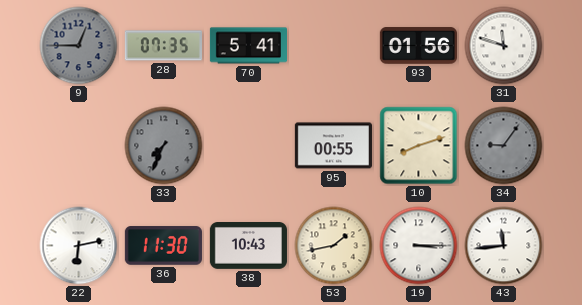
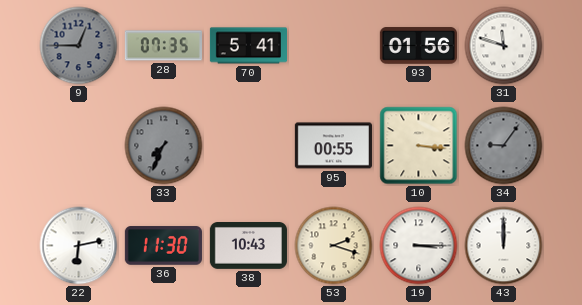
10: 8:12 -> 3:16 (419, 146)
53: 1:43 -> 2:18 (334, 246)
43: 11:44 -> 12:00 (504, 246)
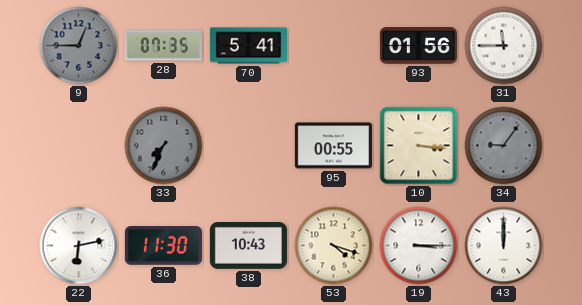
31: 11:48 -> 11:45 (504, 46)
53: 2:18 -> 4:18 (334, 246)
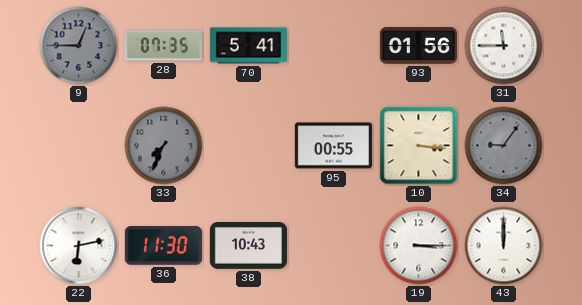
53: 4:18 -> none (334, 246)
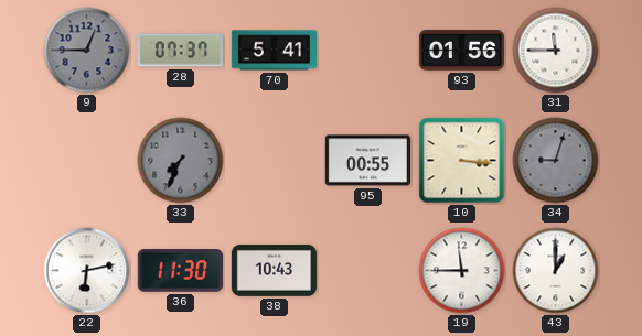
28: 07:35 -> 07:37 (180, 51)
34: 9:06 -> 9:03 (556, 161)
19: 3:15 -> 11:45 (462, 271)
43: 12:00 -> 1:00 (556, 271)
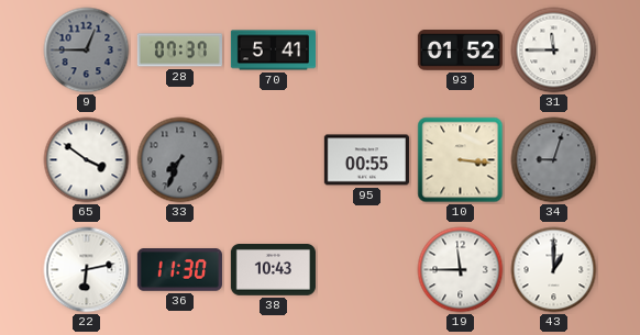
93: 01:56 -> 01:52 (460, 51)
65: none -> 3:51 (87, 160)
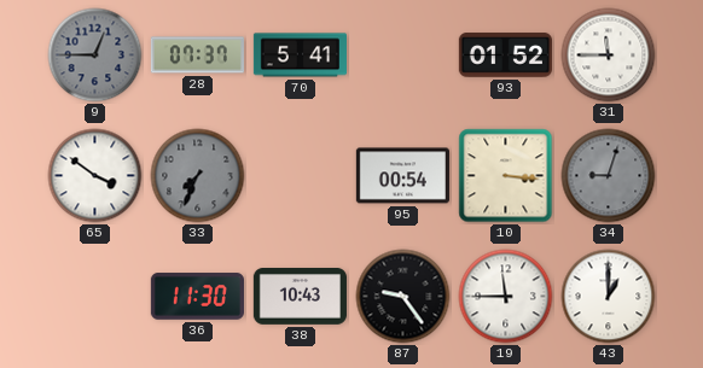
95: 00:55 -> 00:54 (402, 176)
22: 6:13 -> none (87, 270)
87: none -> 9:24 (403, 297)
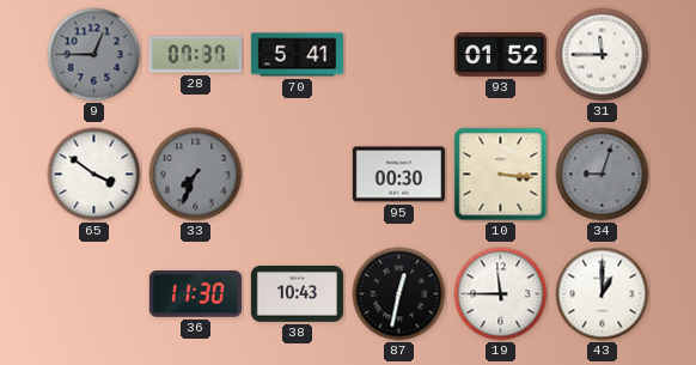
95: 00:54 -> 00:30 (398, 175)
87: 9:24 -> 12:32 (399, 294)
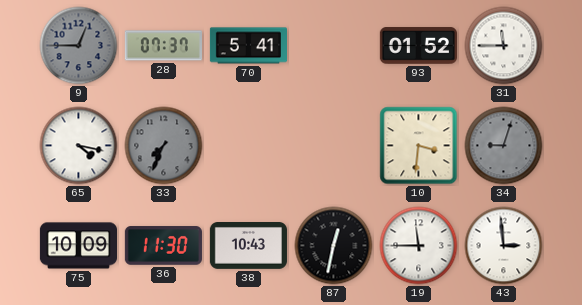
65: 3:51 -> 4:17 (79, 146)
95: 00:30 -> none (398, 175)
10: 3:16 -> 3:31 (419, 146)
75: none -> 10:09 (78, 246)
43: 1:00 -> 2:59 (504, 246)
